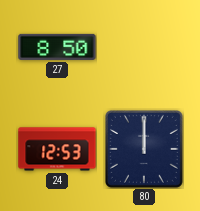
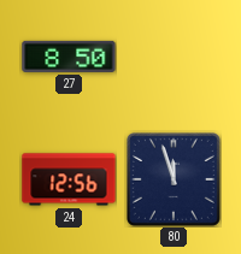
24: 12:53 -> 12:56 (69, 179)
80: 12:00 -> 11:57 (174, 179)
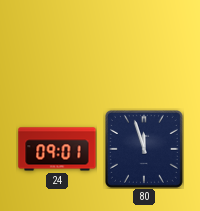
27: 8:50 -> none (69, 57)
24: 12:56 -> 09:01 (57, 149)
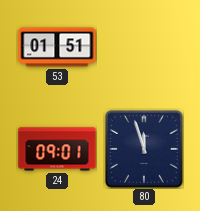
53: none -> 01:51 (57, 47)
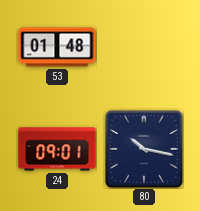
53: 01:51 -> 01:48 (57, 47)
80: 11:57 -> 10:17 (144, 149)
